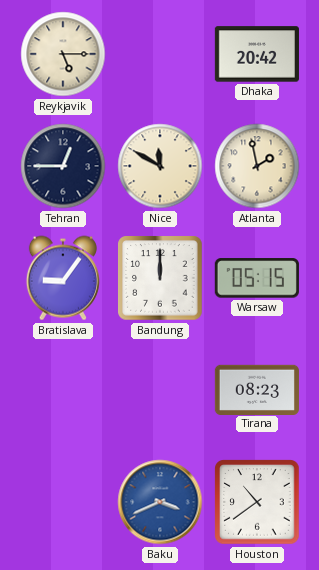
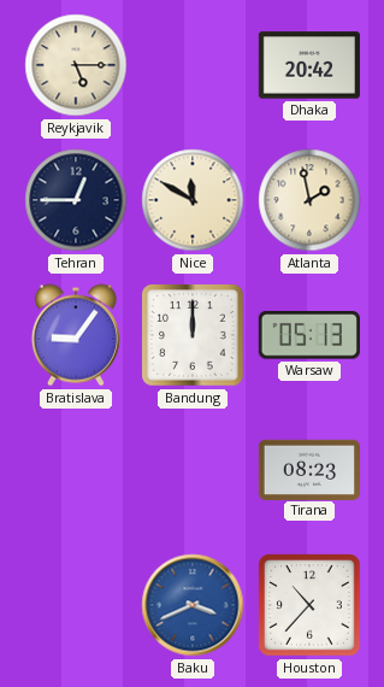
Warsaw: 05:15 -> 05:13 (309, 335)
Houston: 10:39 -> 10:37 (309, 605)
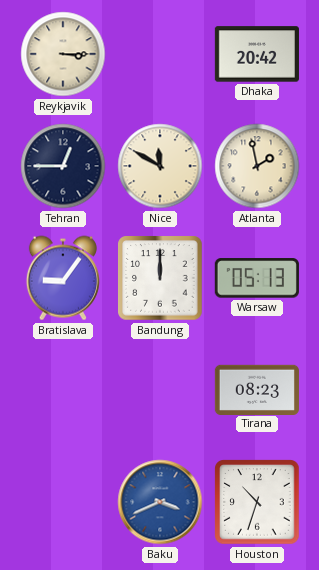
Reykjavik: 5:15 -> 3:15 (63, 54)
Houston: 10:37 -> 10:33 (257, 502)
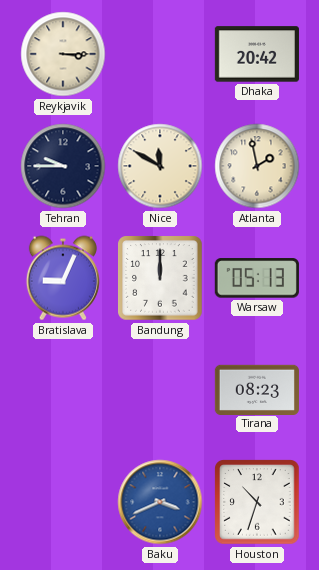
Tehran: 12:45 -> 9:45 (63, 166)
Bratislava: 9:06 -> 9:04 (63, 278)
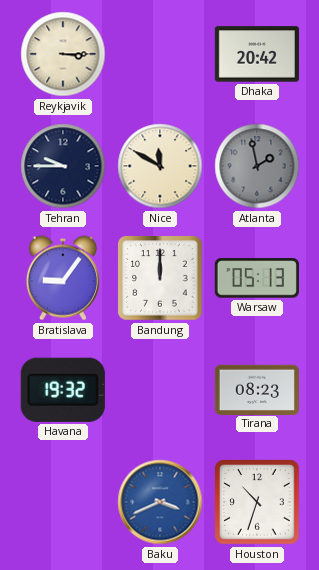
Atlanta dial: cream -> grey (257, 166)
Bratislava: 9:04 -> 9:06 (63, 278)
Havana: none -> 19:32 (63, 390)
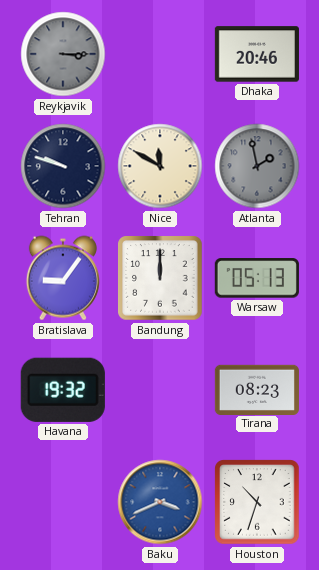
Reykjavik dial: cream -> grey (63, 54)
Dhaka: 20:42 -> 20:46 (257, 54)
Tehran: 9:45 -> 9:48 (63, 166)
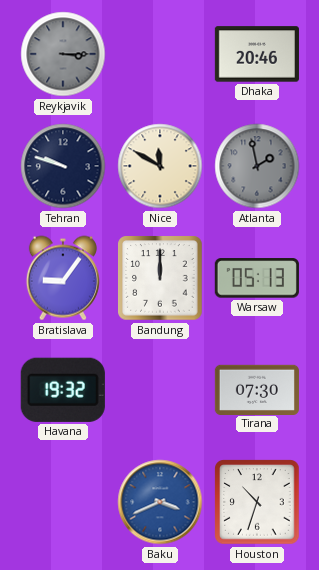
Tirana: 08:23 -> 07:30 (257, 389)
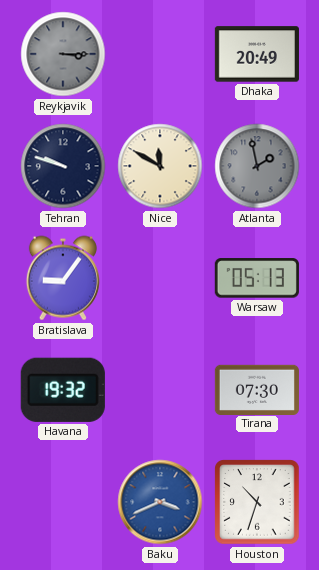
Dhaka: 20:46 -> 20:49 (257, 54)
Bandung: 12:00 -> none (160, 278)
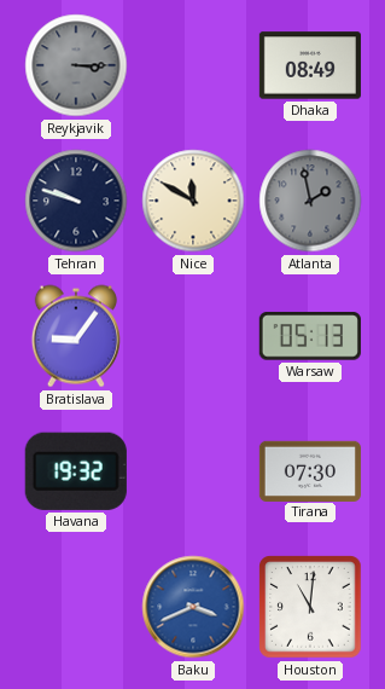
Dhaka: 20:49 -> 08:49 (310, 65)
Houston: 10:33 -> 11:01 (310, 607)
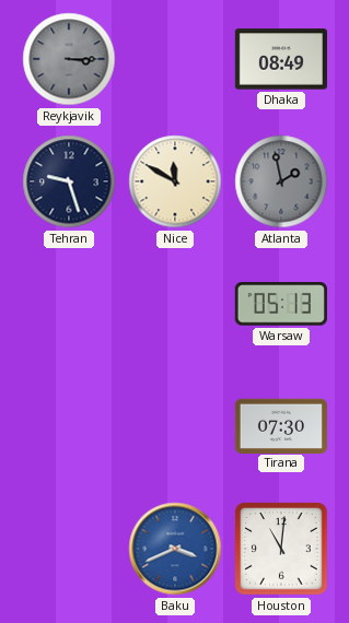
Tehran: 9:48 -> 9:27 (69, 181)
Bratislava: 9:06 -> none (76, 336)
Havana: 19:32 -> none (76, 471)
